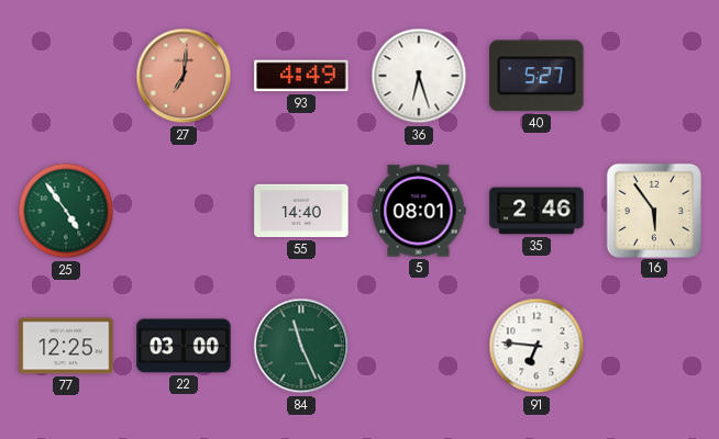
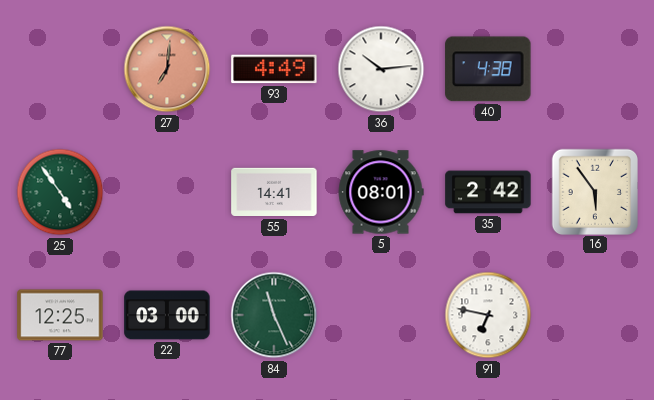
36: 6:27 -> 10:14 (381, 69)
40: 5:27 -> 4:38 (488, 69)
55: 14:40 -> 14:41 (274, 192)
35: 2:46 -> 2:42 (488, 192)
91: 6:46 -> 6:47 (488, 315)
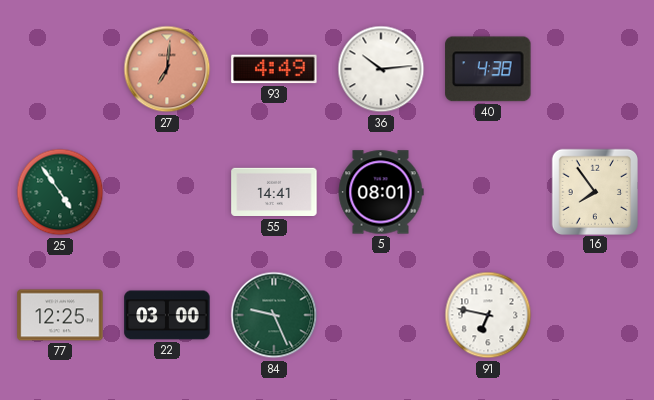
35: 2:42 -> none (488, 192)
16: 5:54 -> 7:54 (594, 191)
84: 11:26 -> 9:26 (274, 315)
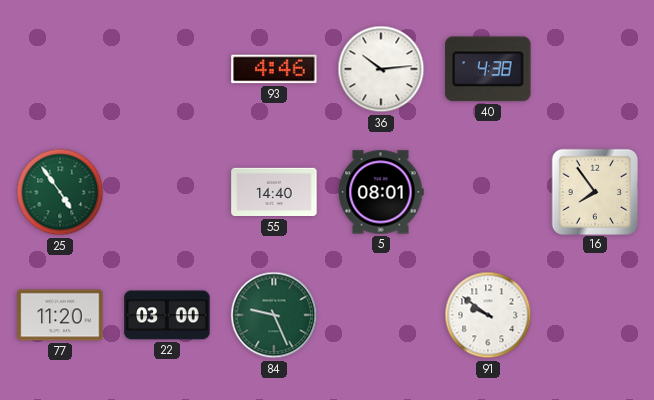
27: 7:01 -> none (167, 69)
93: 4:49 -> 4:46 (274, 69)
55: 14:41 -> 14:40 (274, 192)
77: 12:25 -> 11:20 (60, 315)
91: 6:47 -> 9:51 (488, 315)
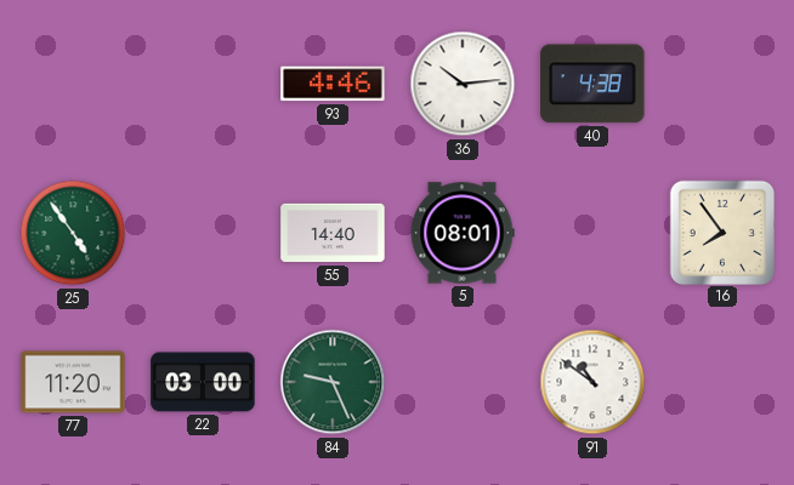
91: 9:51 -> 10:51 (592, 382)
